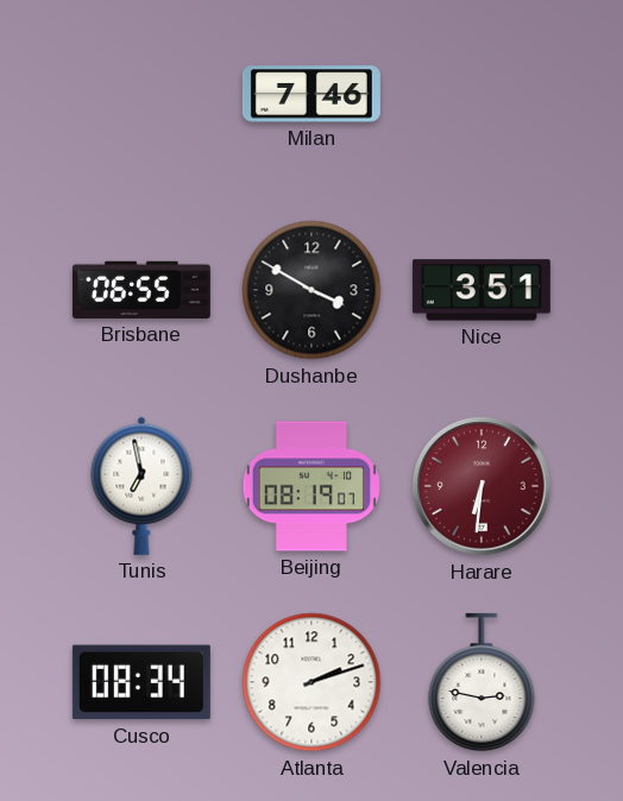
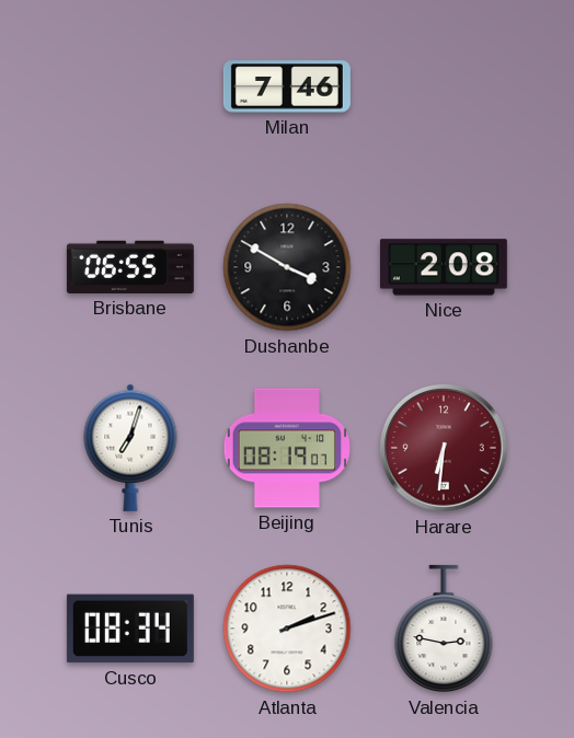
Nice: 3:51 -> 2:08 (444, 267)
Tunis: 6:58 -> 7:03 (130, 448)
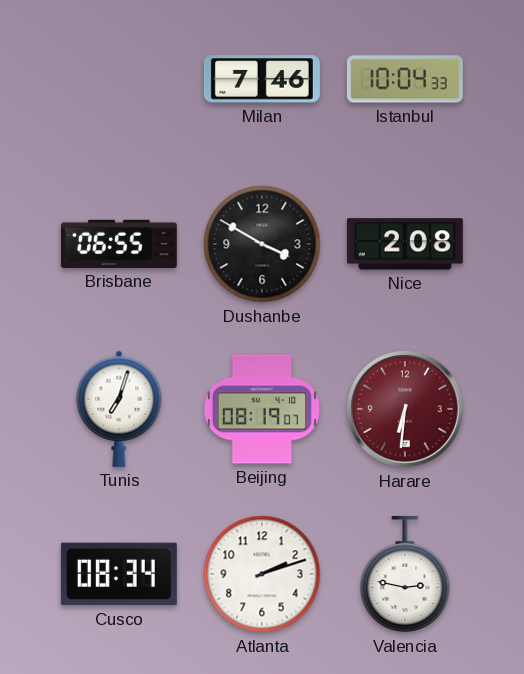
Istanbul: none -> 10:04 (405, 79)
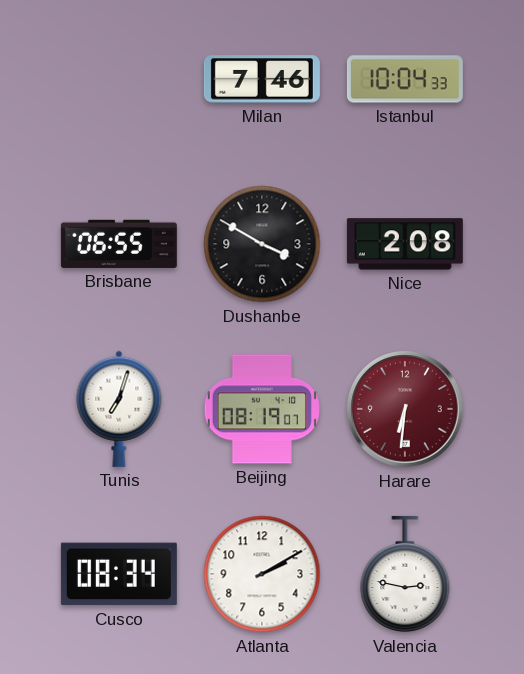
Atlanta: 2:12 -> 2:10 (262, 574)
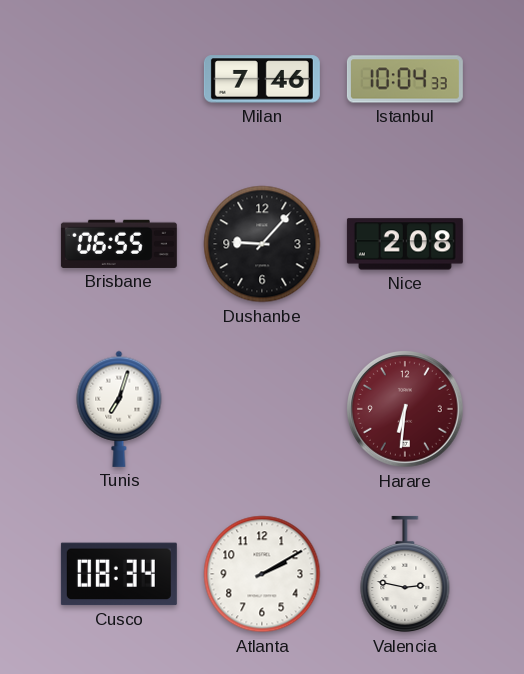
Dushanbe: 3:50 -> 9:07 (262, 244)
Beijing: 08:19 -> none (262, 409)
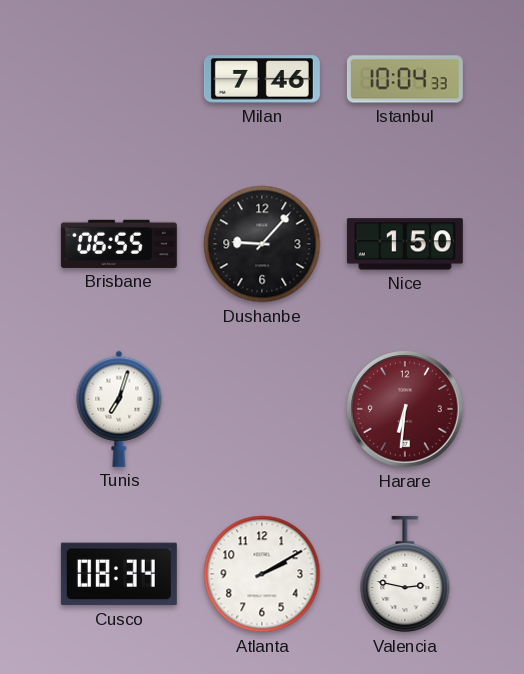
Nice: 2:08 -> 1:50 (405, 244)
